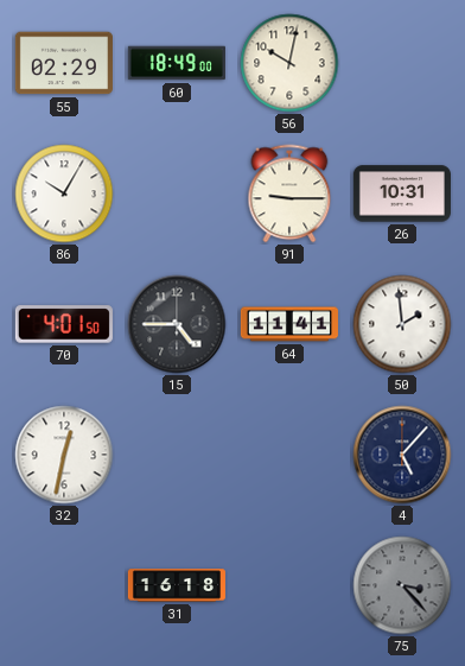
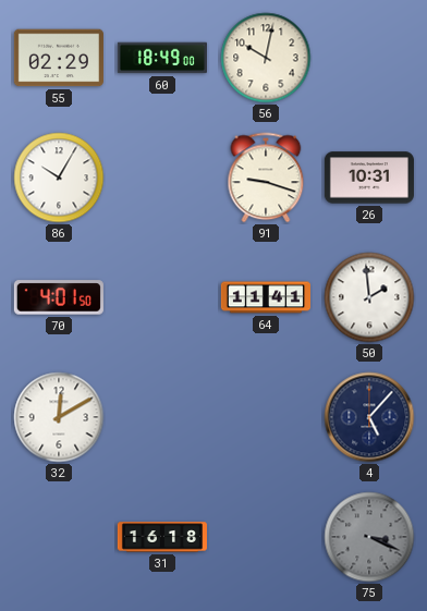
91: 9:15 -> 9:18 (266, 178)
15: 4:45 -> none (177, 324)
32: 12:32 -> 12:10 (59, 417)
75: 3:23 -> 3:19 (369, 537)
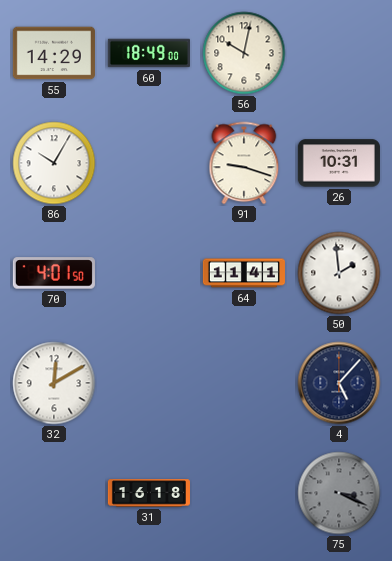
55: 02:29 -> 14:29 (54, 53)
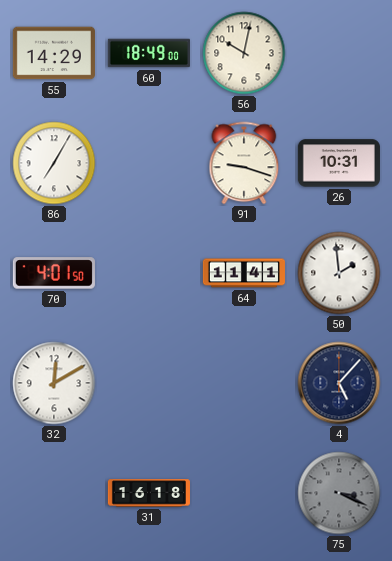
86: 10:05 -> 7:05 (54, 163)
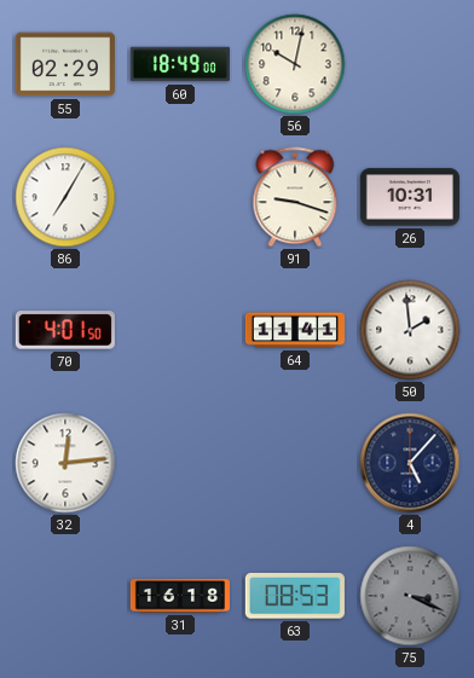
55: 14:29 -> 02:29 (65, 64)
32: 12:10 -> 12:14 (65, 463)
63: none -> 08:53 (295, 597)
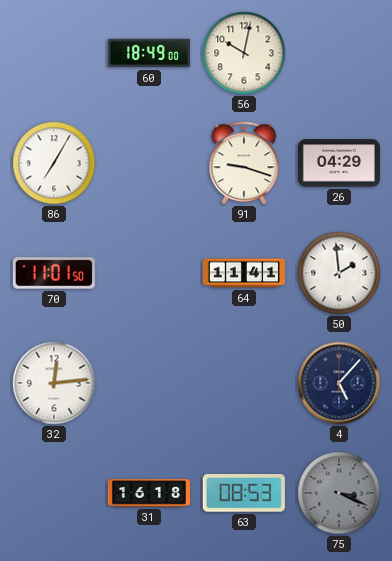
55: 02:29 -> none (65, 64)
26: 10:31 -> 04:29 (339, 163)
70: 4:01 -> 11:01 (54, 273)
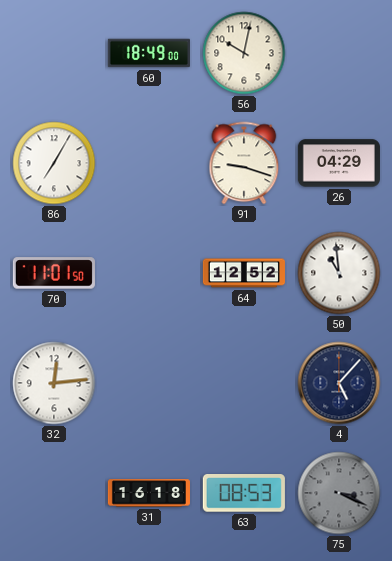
64: 11:41 -> 12:52 (244, 273)
50: 1:59 -> 10:59 (339, 273)
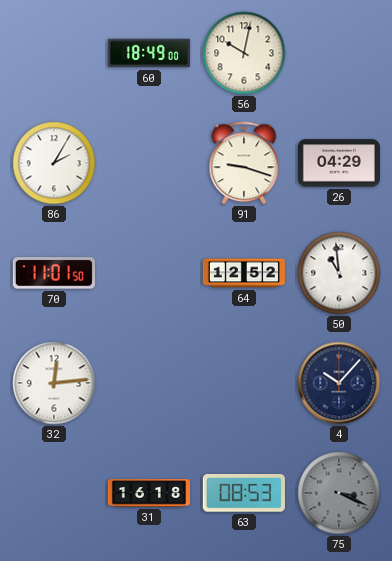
86: 7:05 -> 2:05 (54, 163)
4: 5:07 -> 10:07 (339, 383)
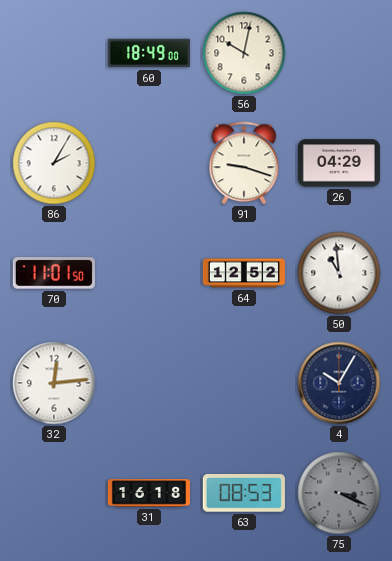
4: 10:07 -> 10:05 (339, 383)
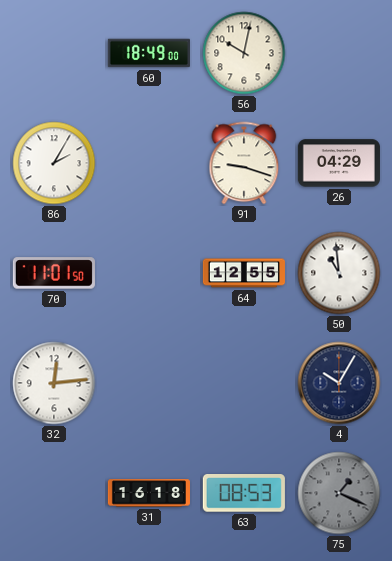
64: 12:52 -> 12:55 (244, 273)
75: 3:19 -> 1:19 (339, 493)
